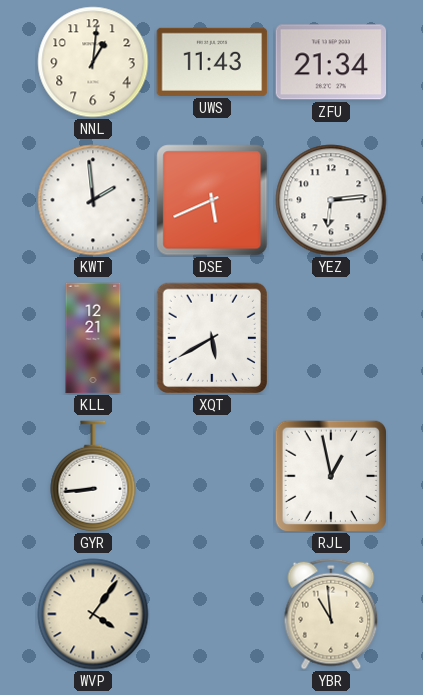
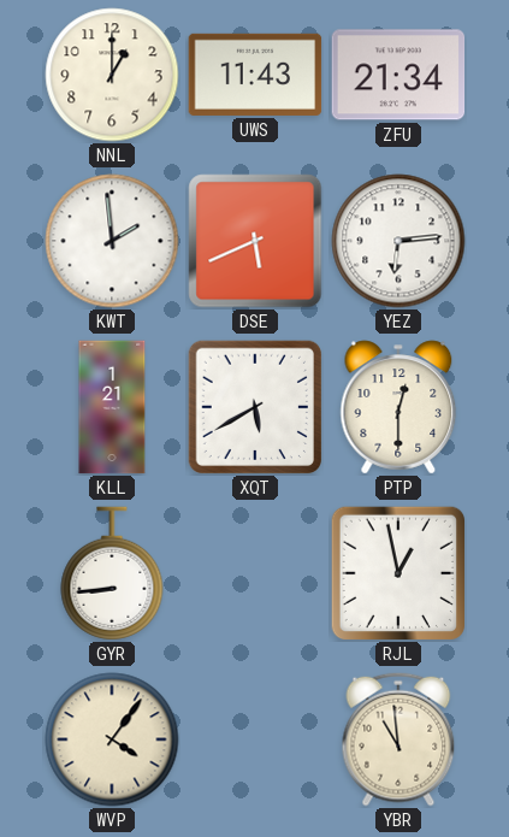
NNL: 1:01 -> 1:00 (112, 75)
KLL: 12:21 -> 1:21 (112, 407)
PTP: none -> 12:30 (398, 407)
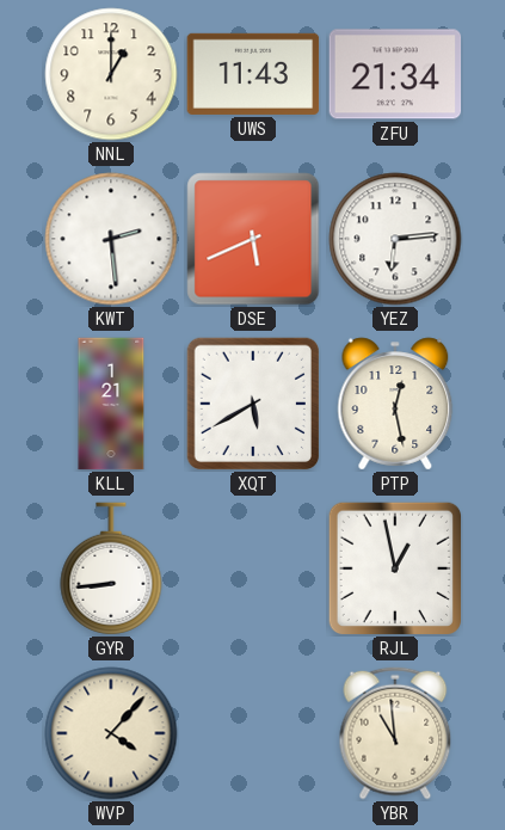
KWT: 1:59 -> 2:29 (111, 239)
PTP: 12:30 -> 12:28 (395, 404)
WVP: 4:06 -> 4:07 (111, 733)
